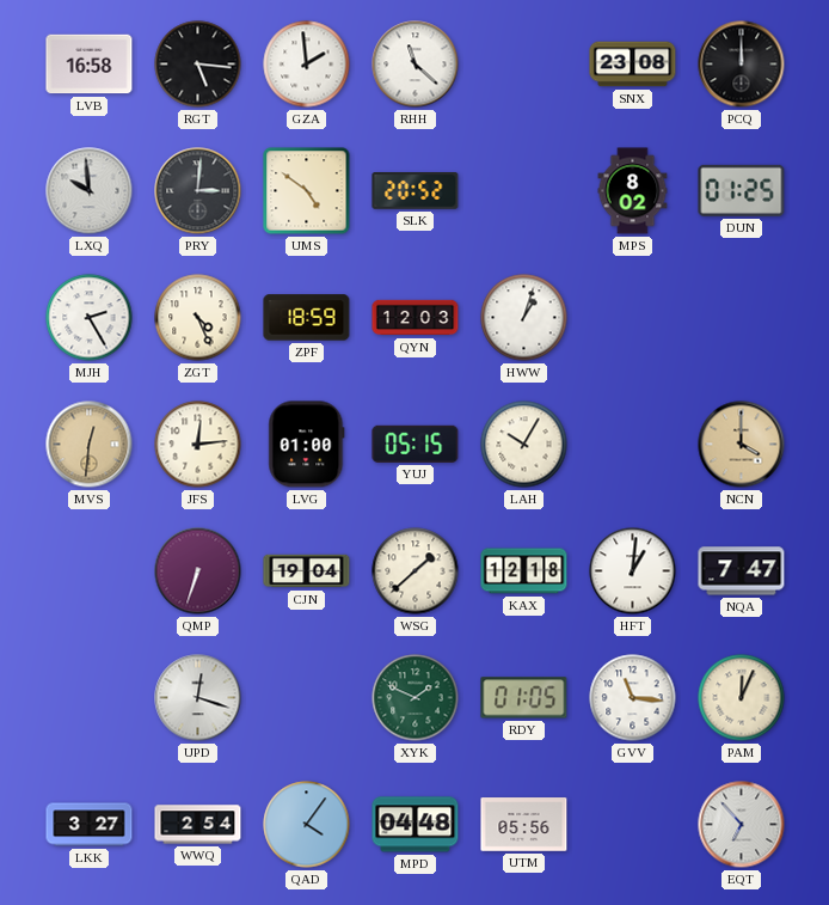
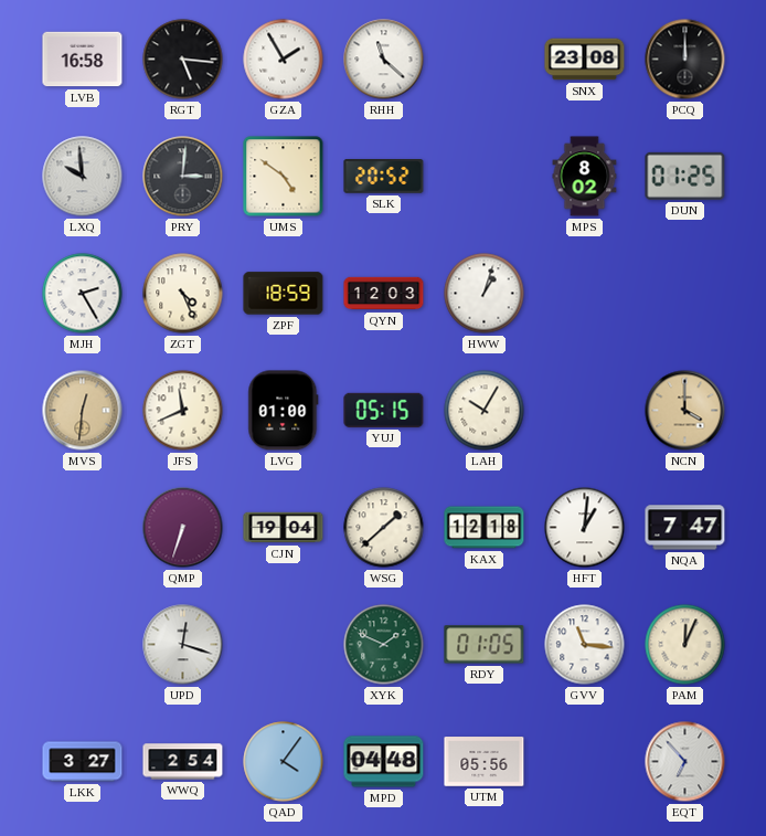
GZA: 1:59 -> 1:55 (284, 60)
JFS: 12:14 -> 11:41 (183, 411)
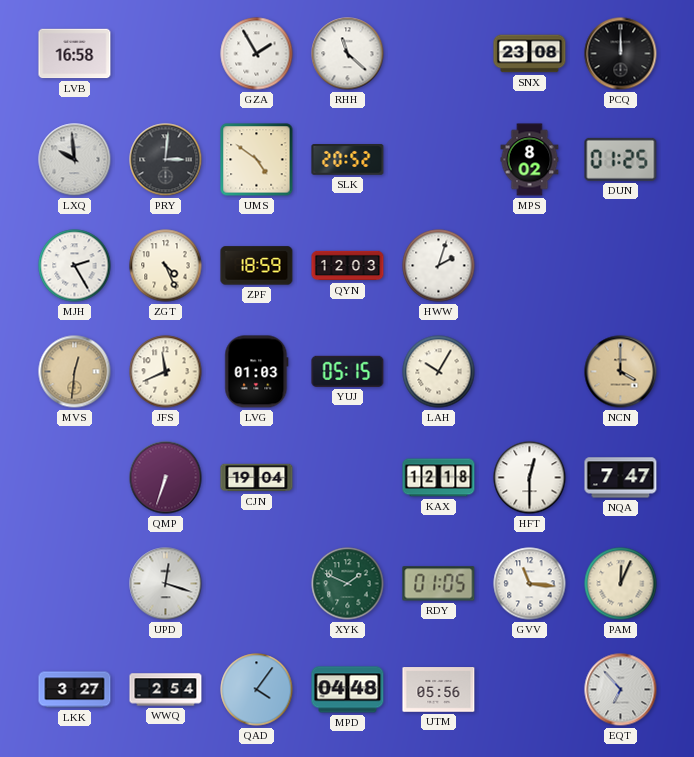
RGT: 5:16 -> none (183, 60)
HWW: 1:03 -> 2:03 (439, 266)
LVG: 01:00 -> 01:03 (257, 372)
WSG: 1:38 -> none (384, 528)
HFT: 1:01 -> 12:30 (530, 478)
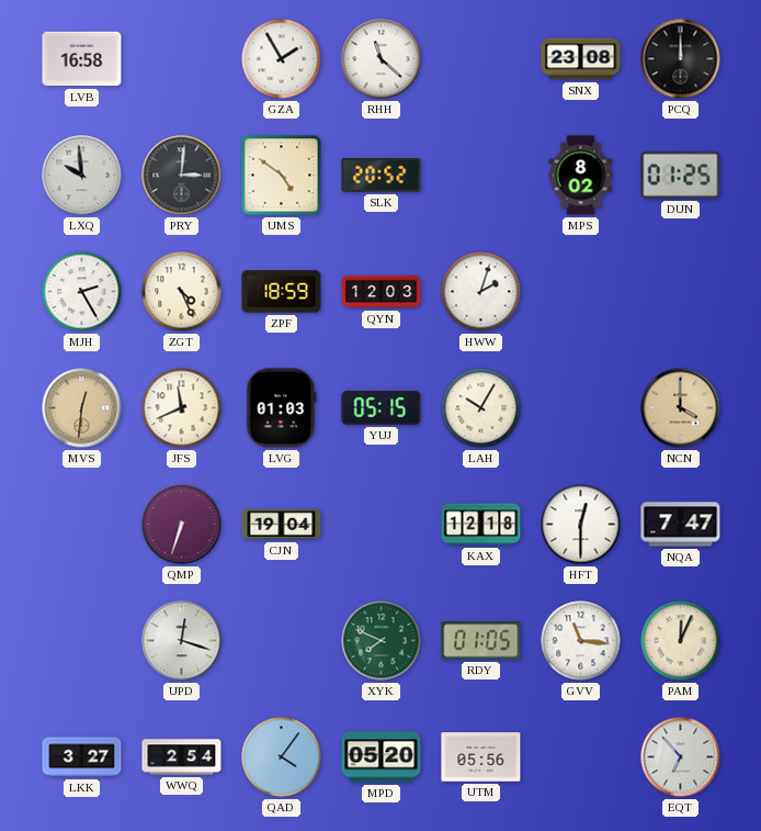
XYK: 1:49 -> 7:49 (382, 641)
MPD: 04:48 -> 05:20 (382, 757)
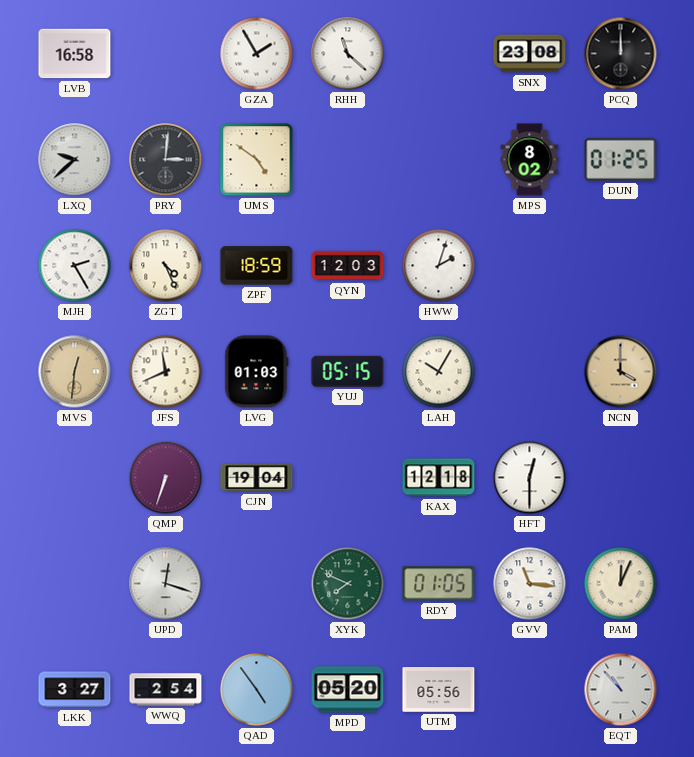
LXQ: 9:59 -> 9:38 (75, 160)
SLK: 20:52 -> none (382, 176)
NQA: 7:47 -> none (681, 525)
QAD: 4:06 -> 4:54 (257, 690)
EQT: 6:53 -> 10:53 (621, 690)
